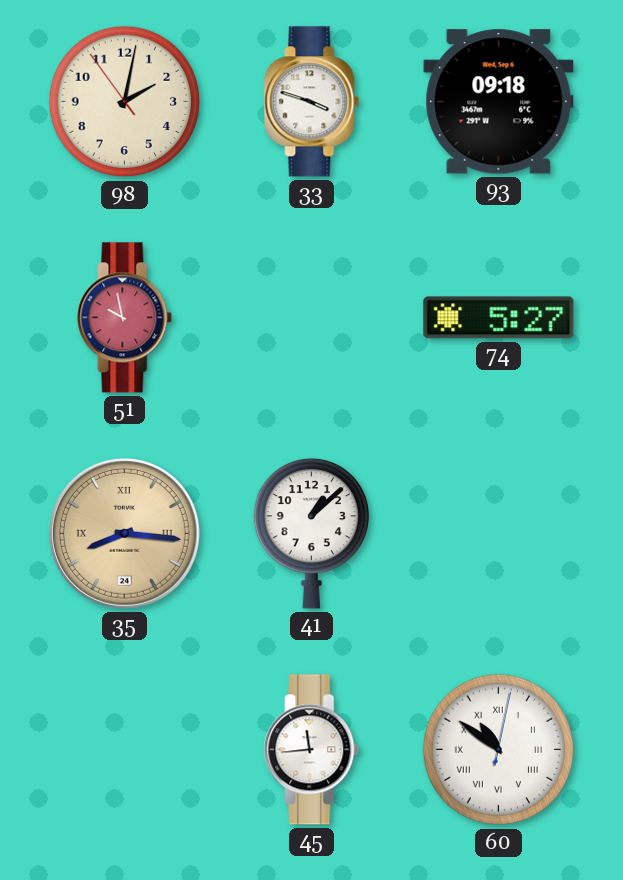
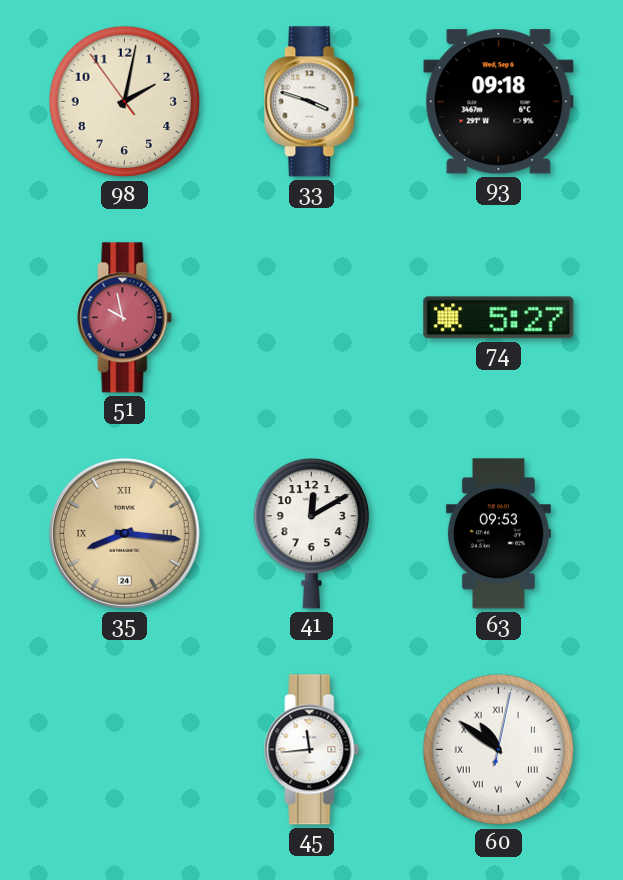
41: 1:08 -> 12:10 (311, 534)
63: none -> 09:53 (498, 534)
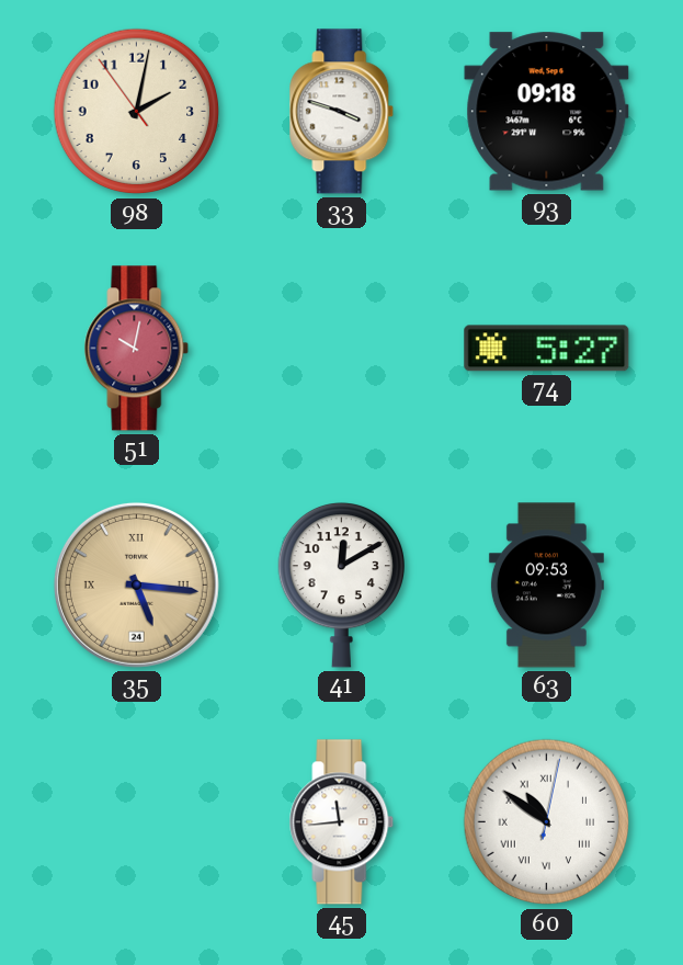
51: 9:58 -> 10:02 (137, 349)
35: 8:16 -> 5:16 (136, 584)
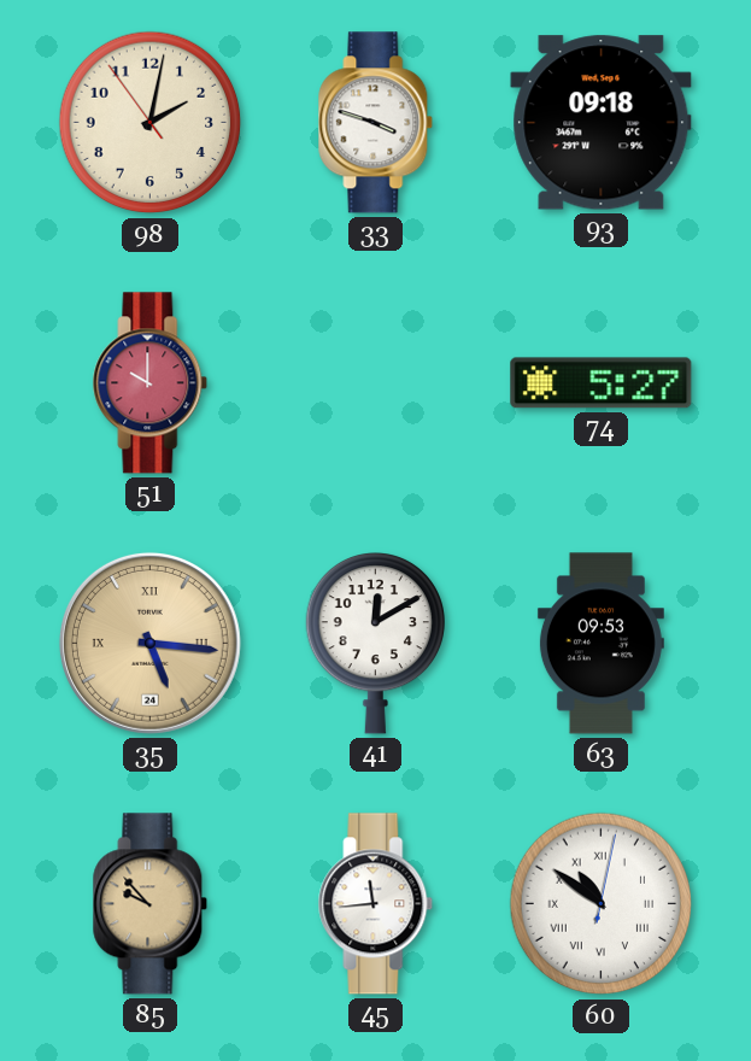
51: 10:02 -> 10:00 (151, 383)
85: none -> 9:53 (151, 904)
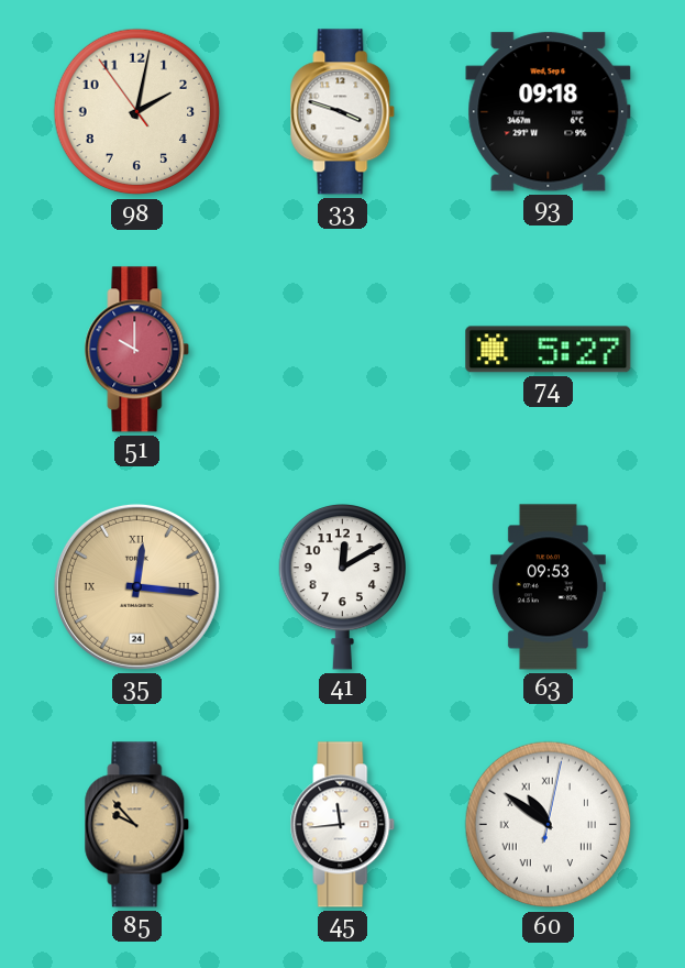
35: 5:16 -> 12:16 (136, 586)
